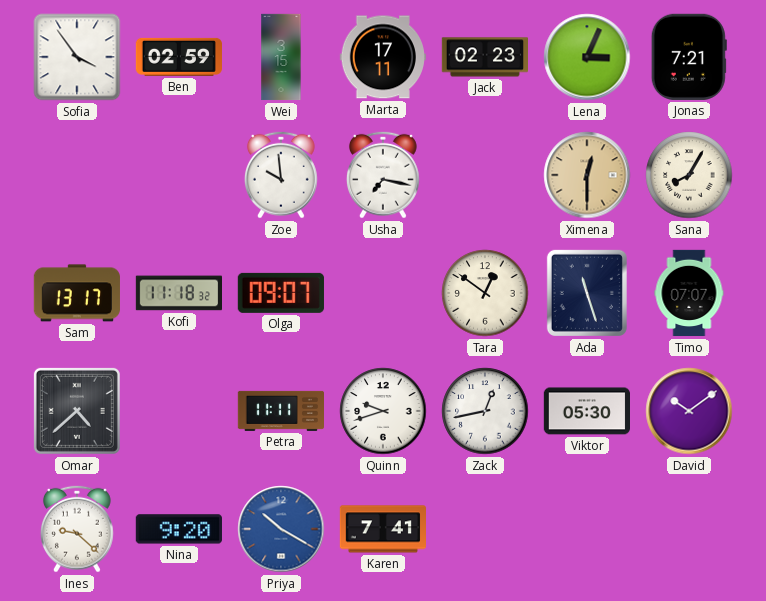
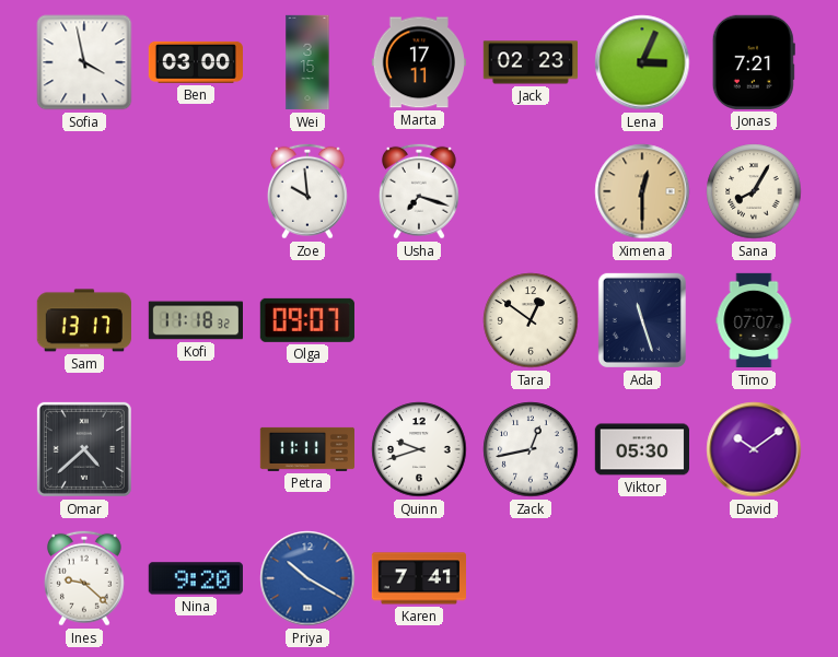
Sofia: 3:54 -> 3:58 (84, 62)
Ben: 02:59 -> 03:00 (195, 62)
Usha: 7:17 -> 7:18 (419, 191)
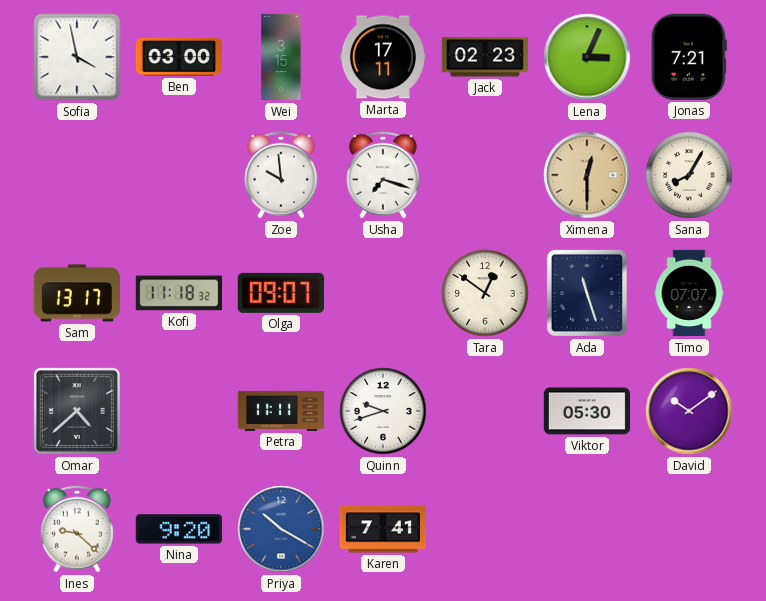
Zack: 12:43 -> none (531, 449)
